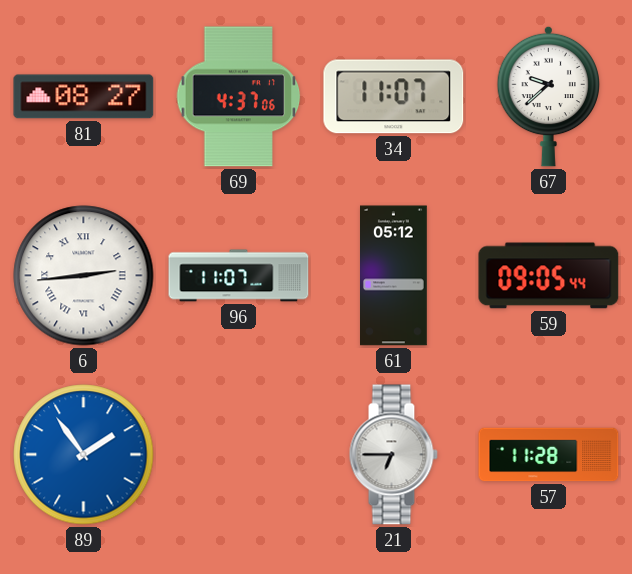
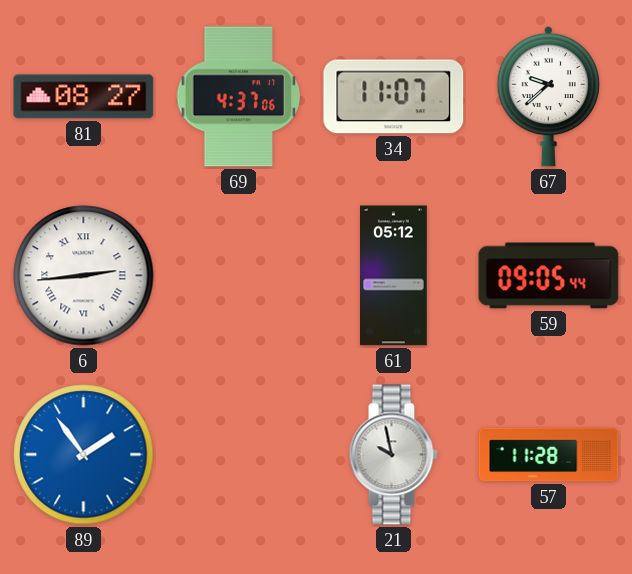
96: 11:07 -> none (239, 276)
21: 6:45 -> 9:58 (393, 455)
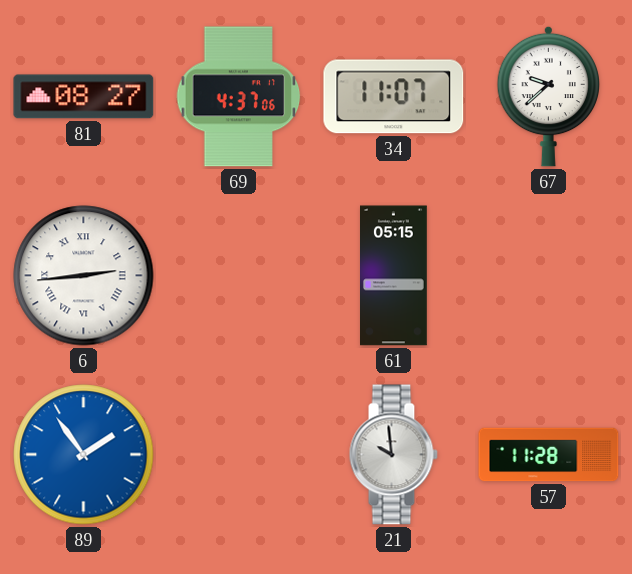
61: 05:12 -> 05:15 (394, 276)
59: 09:05 -> none (549, 276)
21: 9:58 -> 9:59 (393, 455)
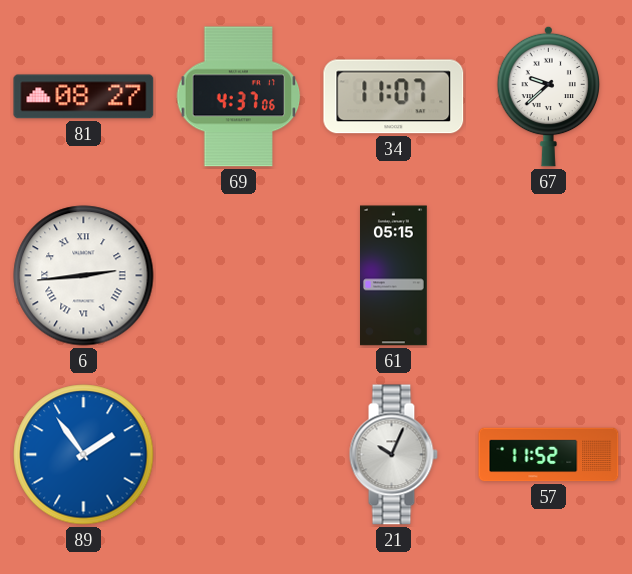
21: 9:59 -> 10:04 (393, 455)
57: 11:28 -> 11:52 (549, 455)
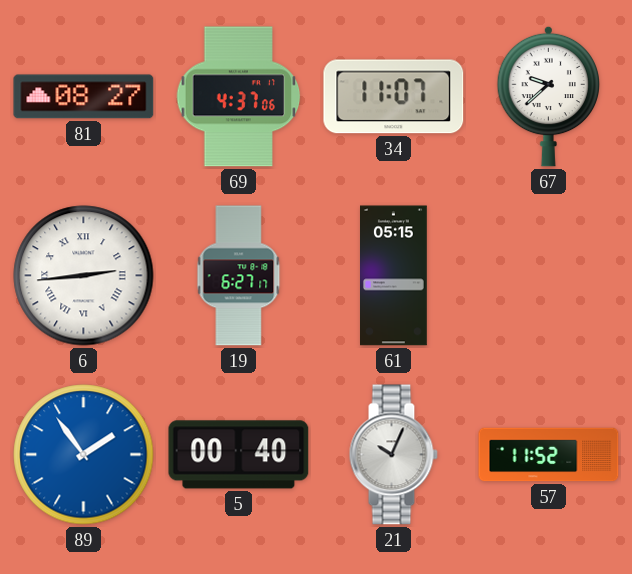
19: none -> 6:27 (239, 276)
5: none -> 00:40 (239, 455)
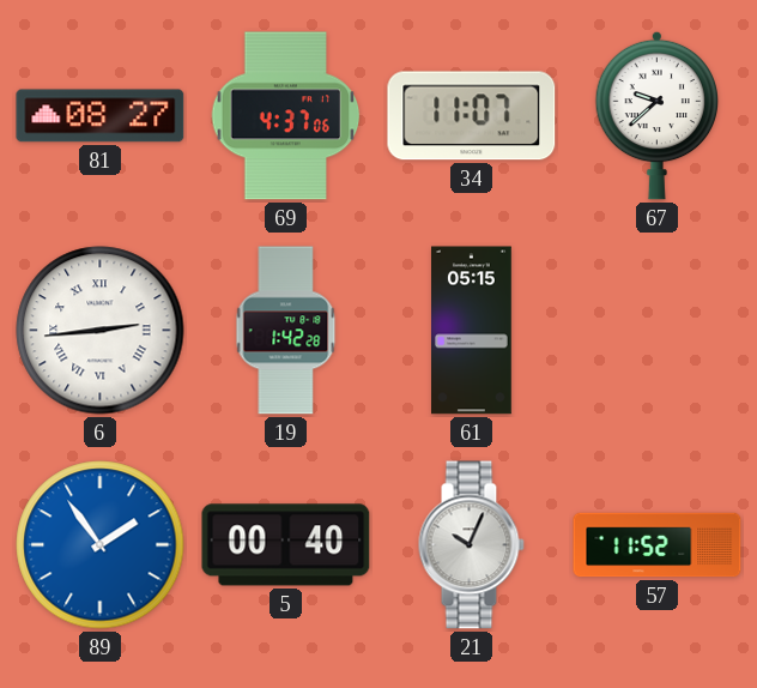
19: 6:27 -> 1:42 (286, 331)
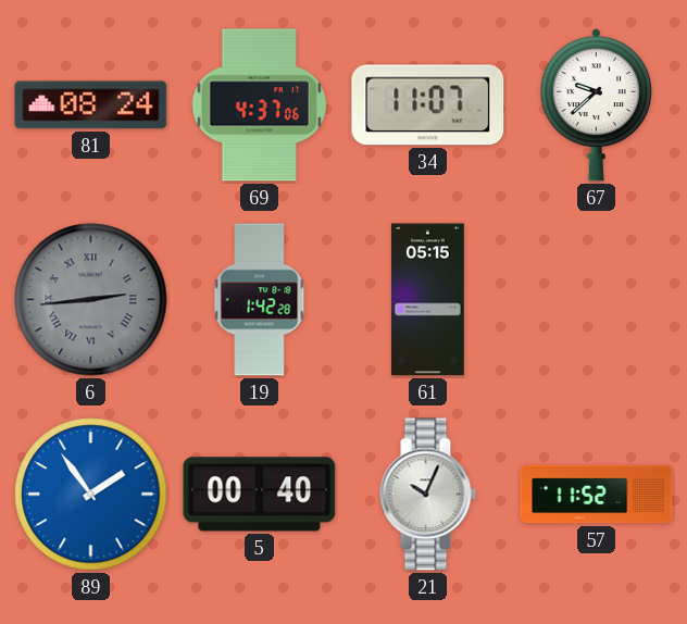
81: 08:27 -> 08:24 (91, 105)
6 dial: white -> grey (91, 300)
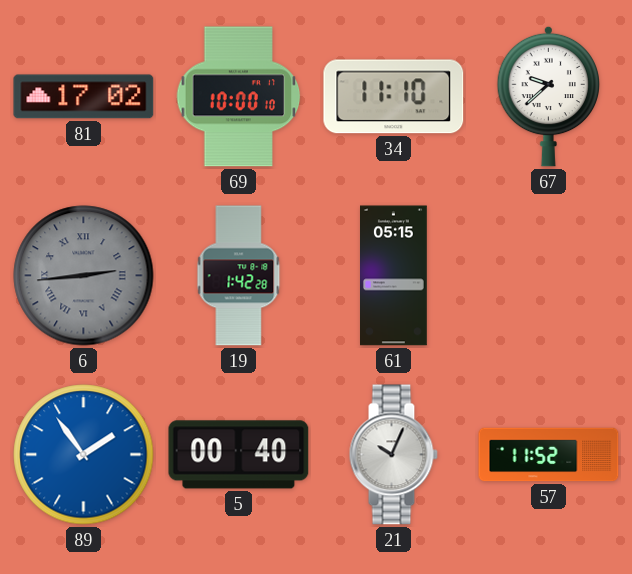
81: 08:24 -> 17:02 (84, 97)
69: 4:37 -> 10:00 (239, 97)
34: 11:07 -> 11:10 (394, 97)
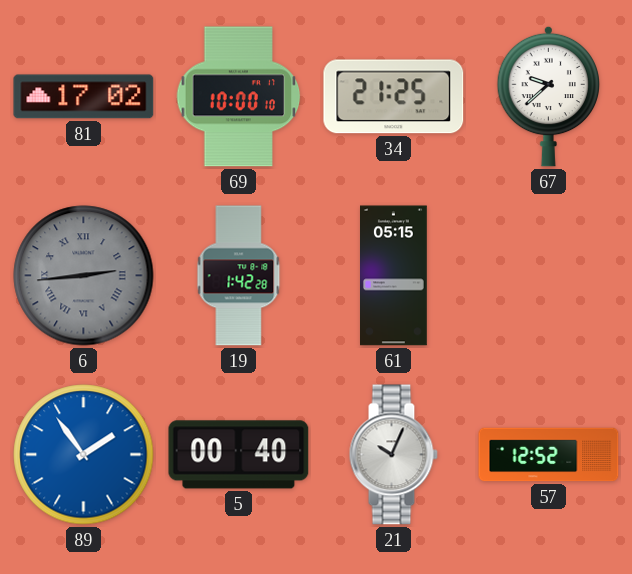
34: 11:10 -> 21:25 (394, 97)
57: 11:52 -> 12:52 (549, 455)
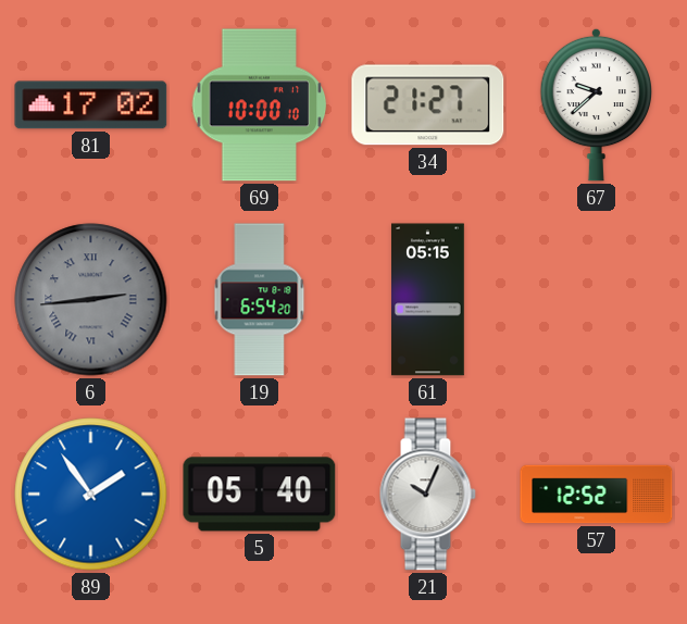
34: 21:25 -> 21:27 (428, 105)
19: 1:42 -> 6:54 (260, 300)
5: 00:40 -> 05:40 (260, 495)
